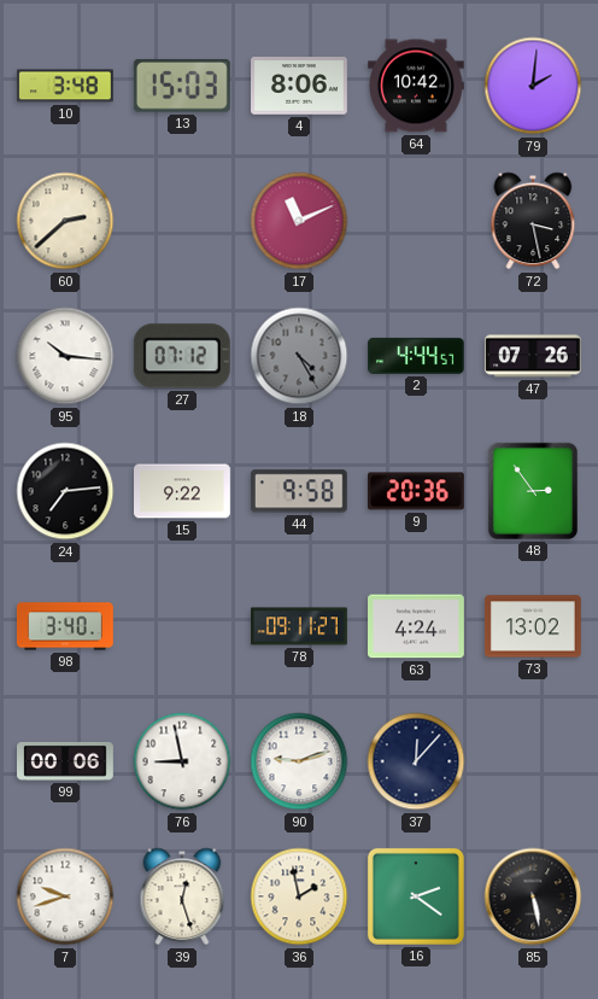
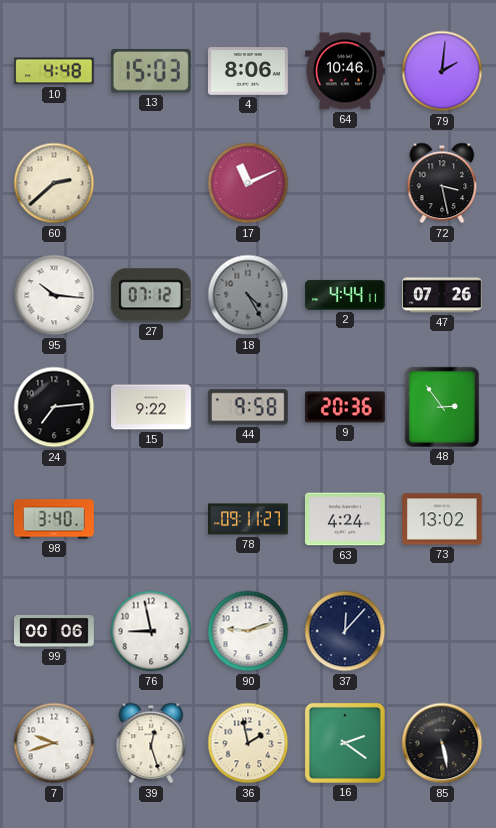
10: 3:48 -> 4:48 (54, 71)
64: 10:42 -> 10:46 (346, 71)
2: 4:44:57 -> 4:44:11 (346, 295)
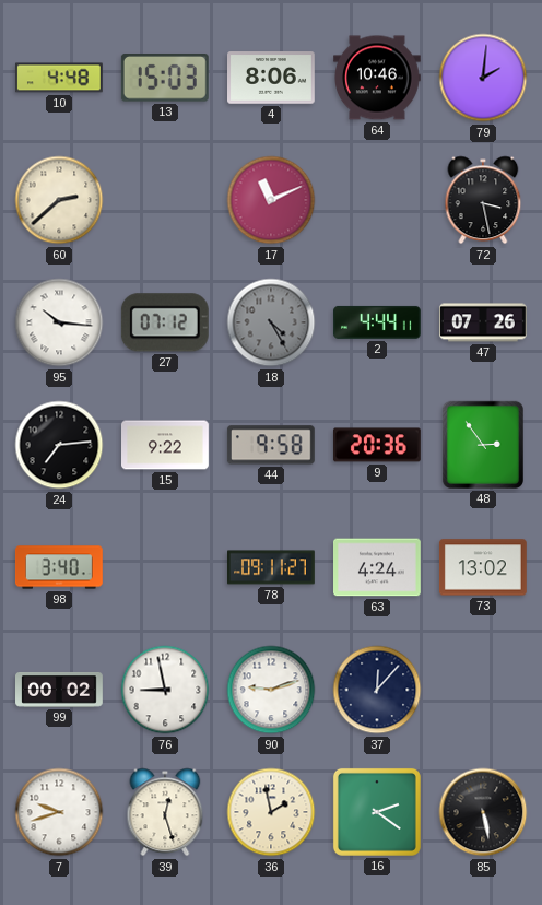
99: 00:06 -> 00:02 (60, 691)
